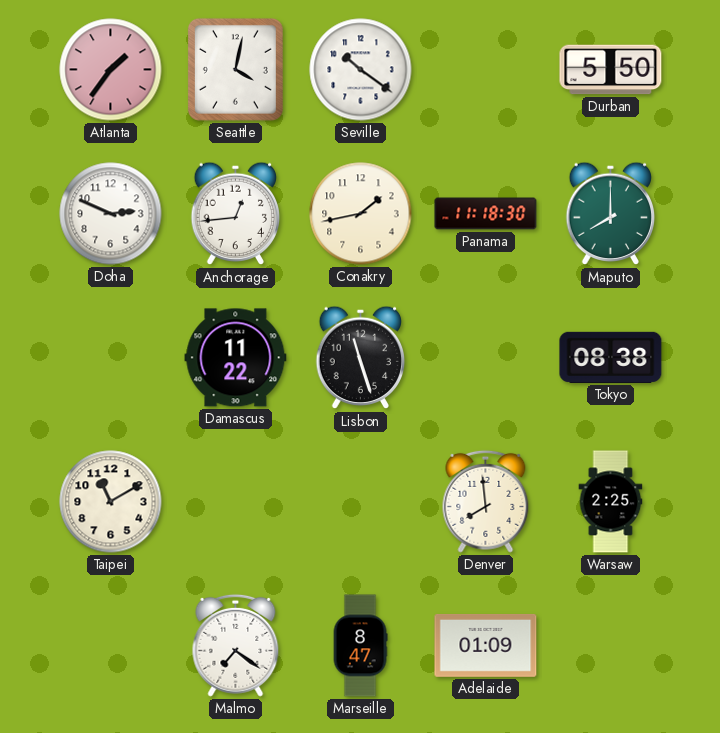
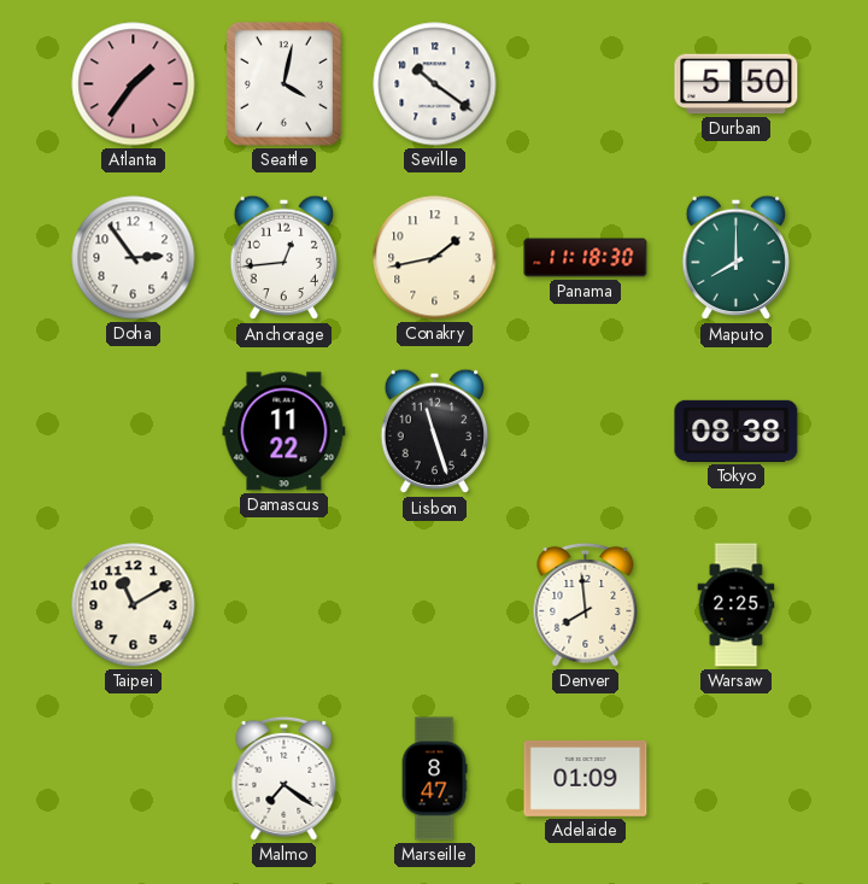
Doha: 2:49 -> 2:54 (134, 258)
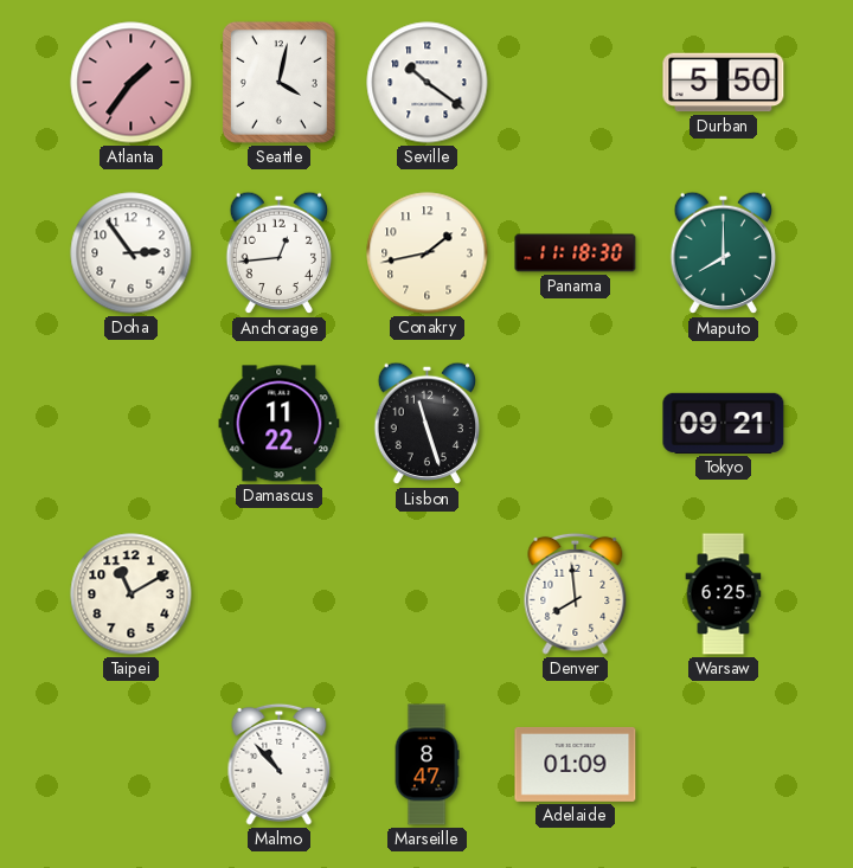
Tokyo: 08:38 -> 09:21 (724, 423)
Warsaw: 2:25 -> 6:25 (724, 594)
Malmo: 7:21 -> 10:53 (280, 764)
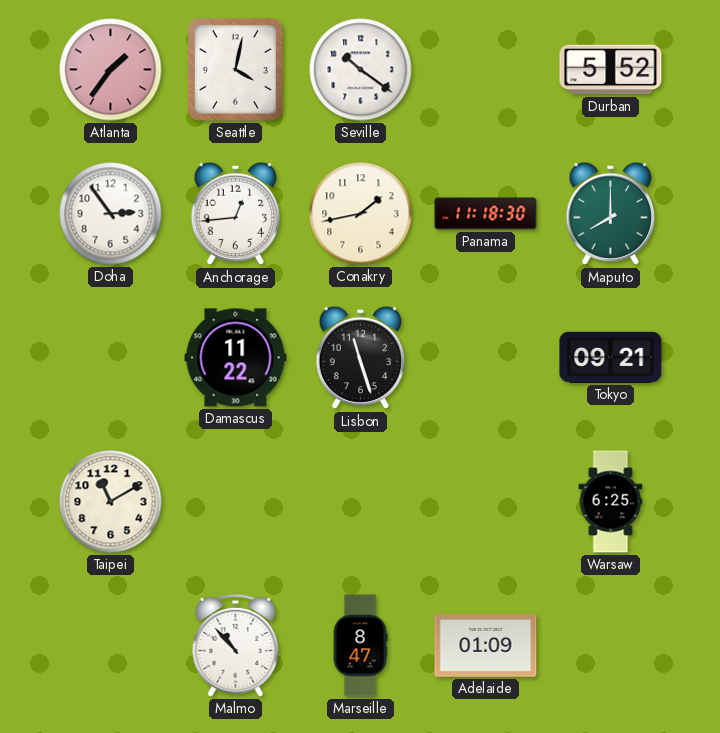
Durban: 5:50 -> 5:52 (611, 70)
Denver: 7:59 -> none (576, 593)
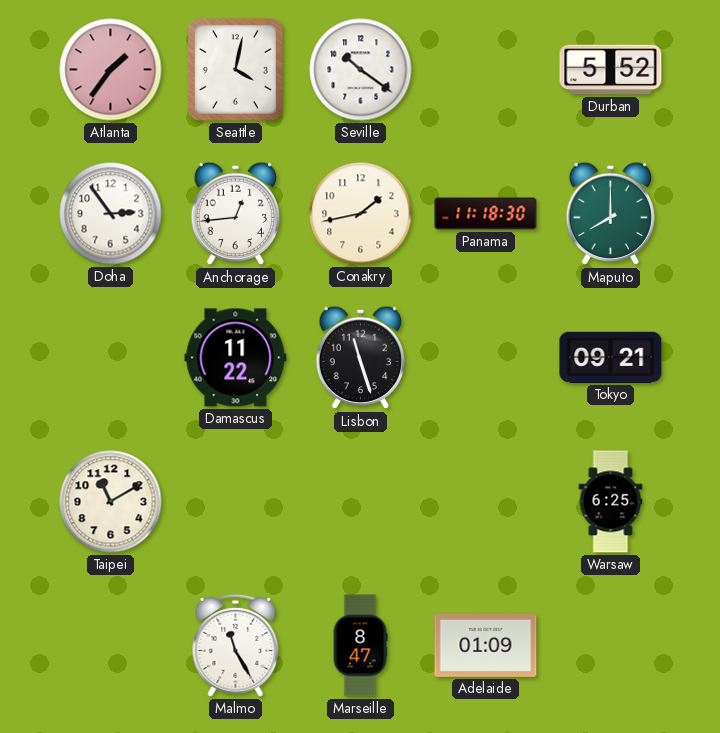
Malmo: 10:53 -> 11:25 (236, 645)
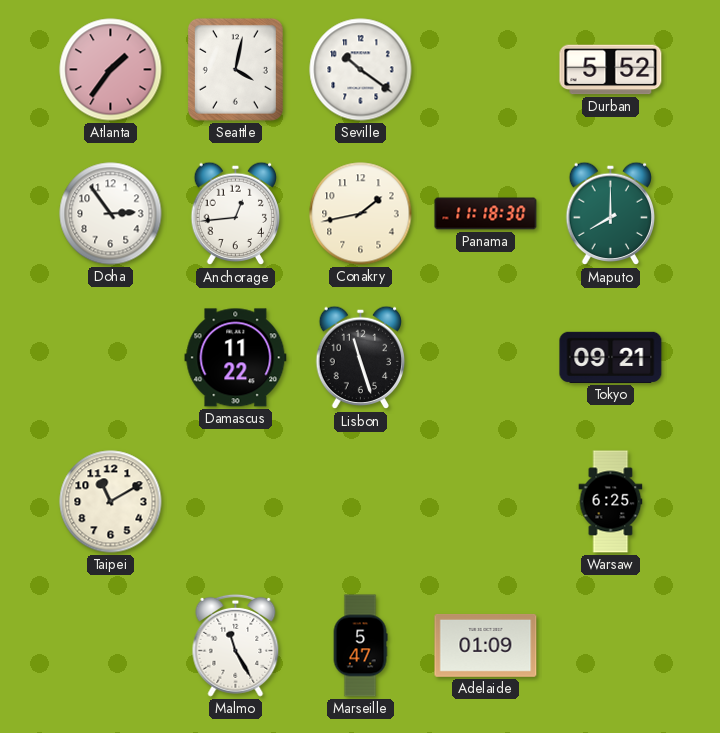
Marseille: 8:47 -> 5:47 (360, 646)
